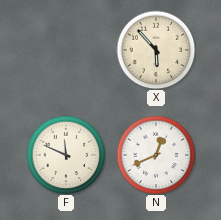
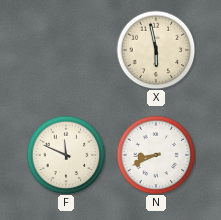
X: 5:53 -> 5:58 (156, 50)
N: 12:41 -> 8:41 (156, 155)
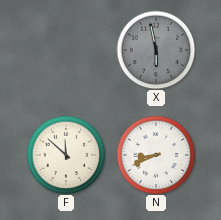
X dial: cream -> grey (156, 50)
F: 11:49 -> 11:52 (66, 155)
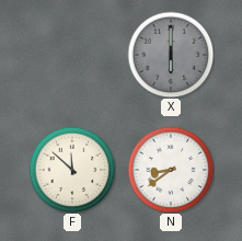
X: 5:58 -> 6:00 (171, 55)
N: 8:41 -> 8:39 (171, 170)
